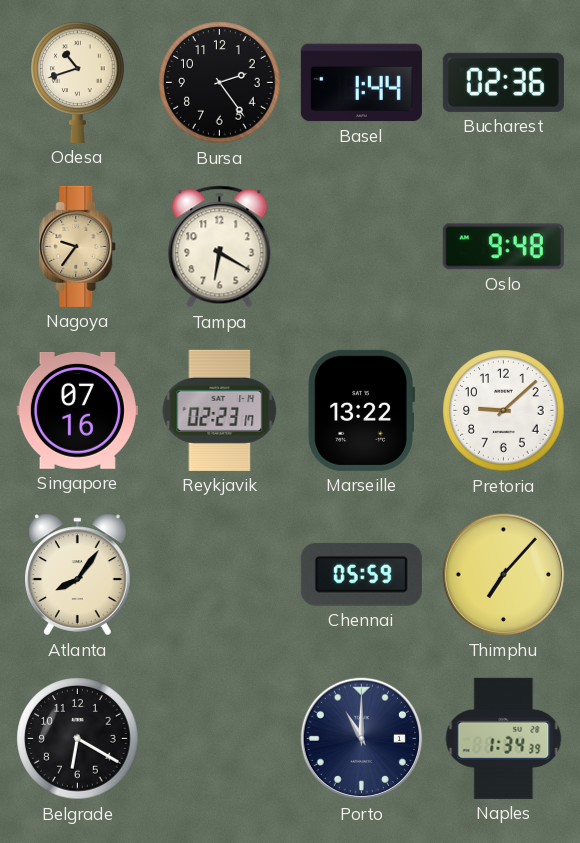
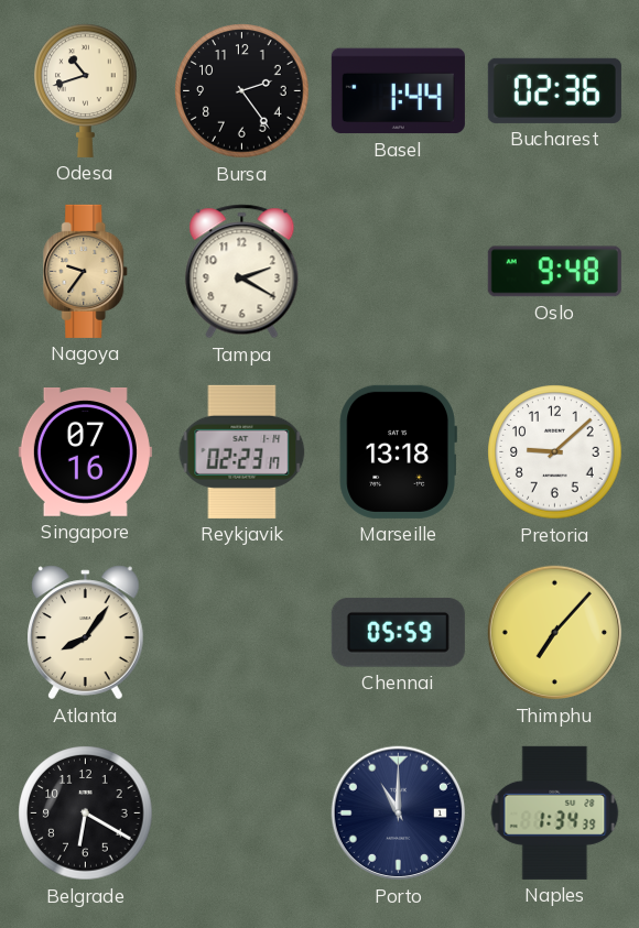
Tampa: 6:20 -> 2:20 (242, 272)
Marseille: 13:22 -> 13:18 (398, 451)
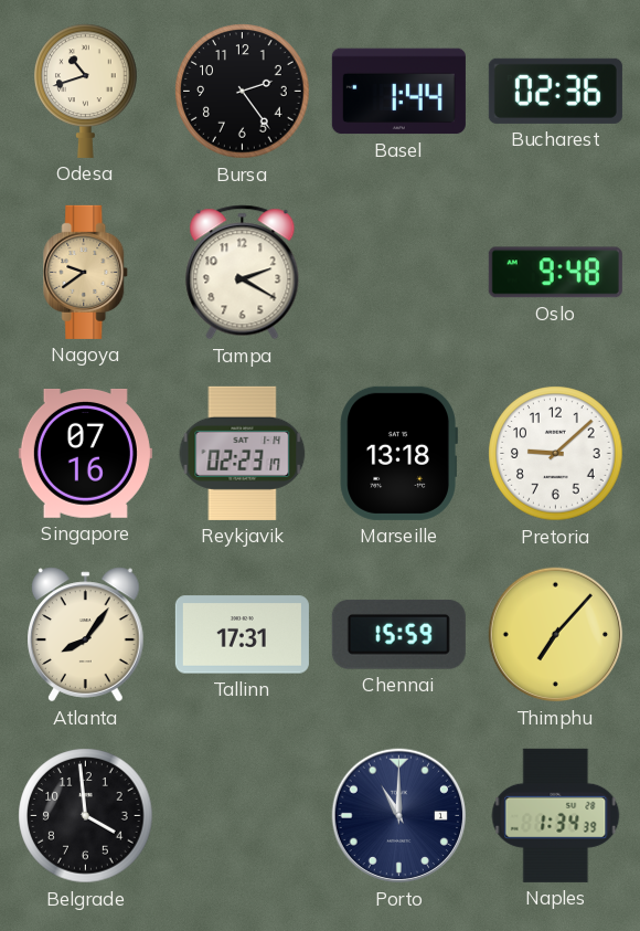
Nagoya: 9:36 -> 9:39 (86, 272)
Tallinn: none -> 17:31 (242, 635)
Chennai: 05:59 -> 15:59 (398, 635)
Belgrade: 6:20 -> 3:59 (86, 816)
